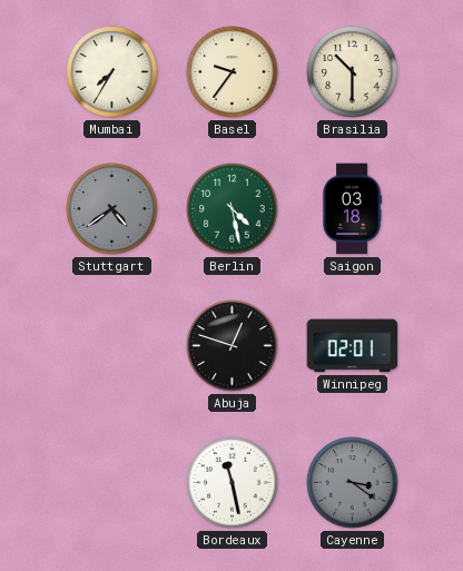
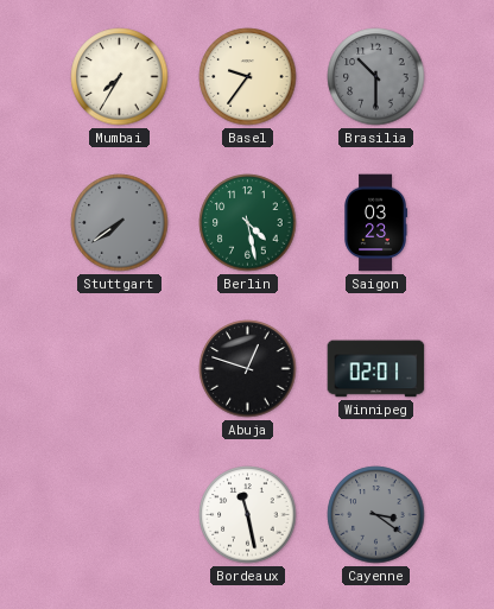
Brasilia dial: cream -> grey (376, 77)
Stuttgart: 4:39 -> 7:39 (120, 223)
Saigon: 03:18 -> 03:23 (375, 223)
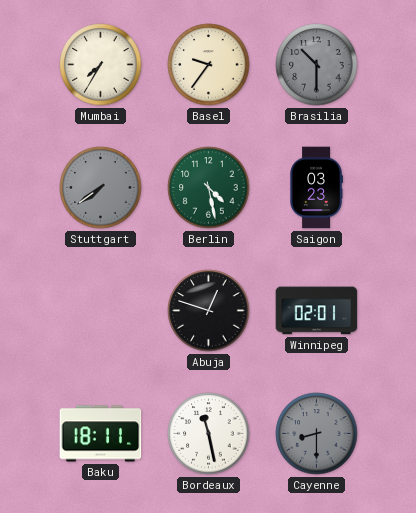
Baku: none -> 18:11 (101, 434)
Cayenne: 3:21 -> 8:30 (317, 434)
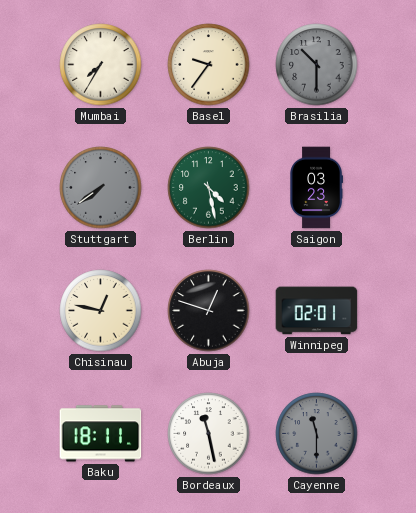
Chisinau: none -> 12:47 (101, 311)
Cayenne: 8:30 -> 11:30 (317, 434)
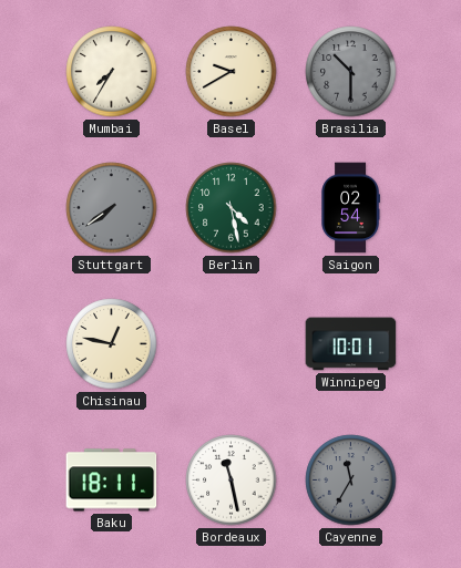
Basel: 9:36 -> 9:40 (232, 72)
Saigon: 03:23 -> 02:54 (350, 208)
Abuja: 12:48 -> none (209, 311)
Winnipeg: 02:01 -> 10:01 (351, 344)
Cayenne: 11:30 -> 11:35 (351, 481)
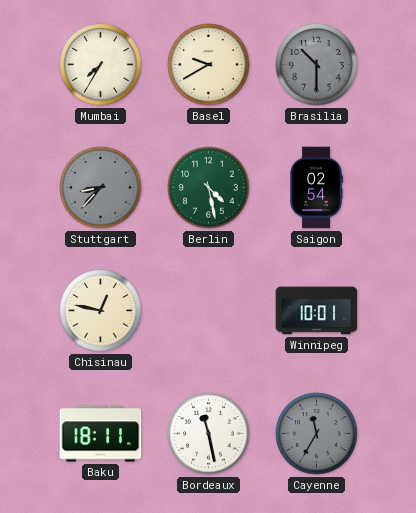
Stuttgart: 7:39 -> 8:37 (101, 188)
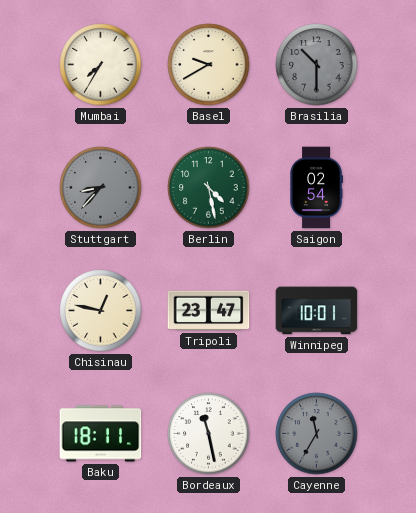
Tripoli: none -> 23:47 (209, 311)
